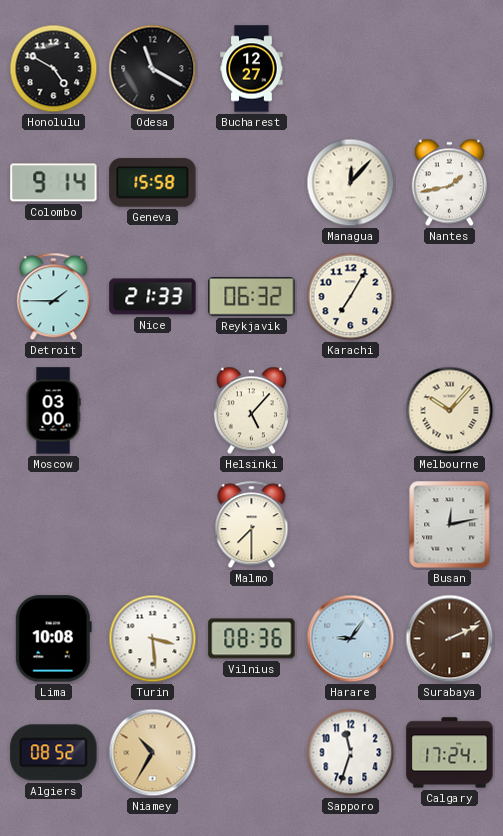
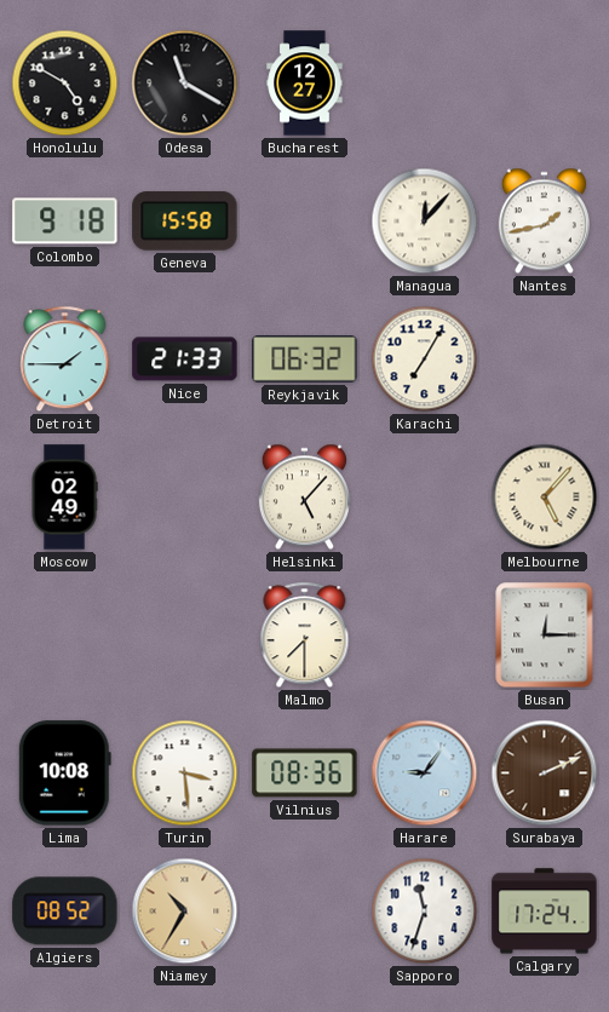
Colombo: 9:14 -> 9:18 (65, 222)
Moscow: 03:00 -> 02:49 (64, 498)
Melbourne: 10:07 -> 5:07 (545, 498)
Busan: 12:13 -> 12:15 (545, 636)
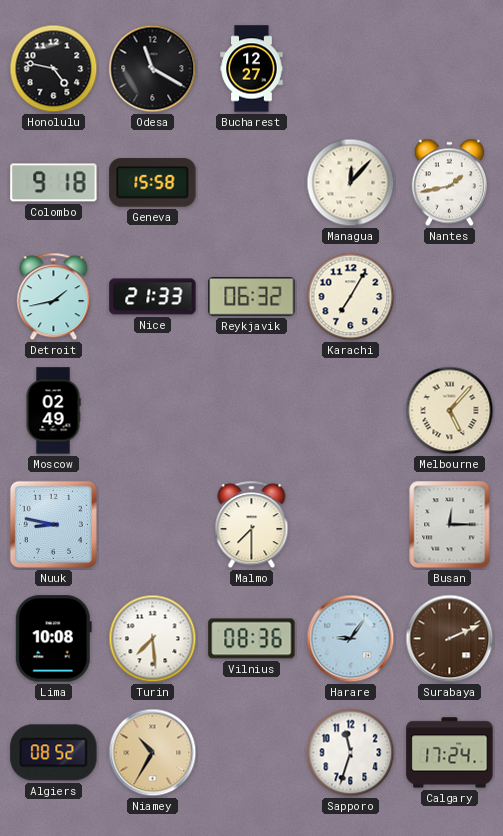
Honolulu: 4:50 -> 4:47 (54, 69)
Detroit: 1:45 -> 1:43 (54, 297)
Helsinki: 5:07 -> none (304, 498)
Nuuk: none -> 8:47 (53, 524)
Turin: 3:29 -> 7:29 (153, 639)
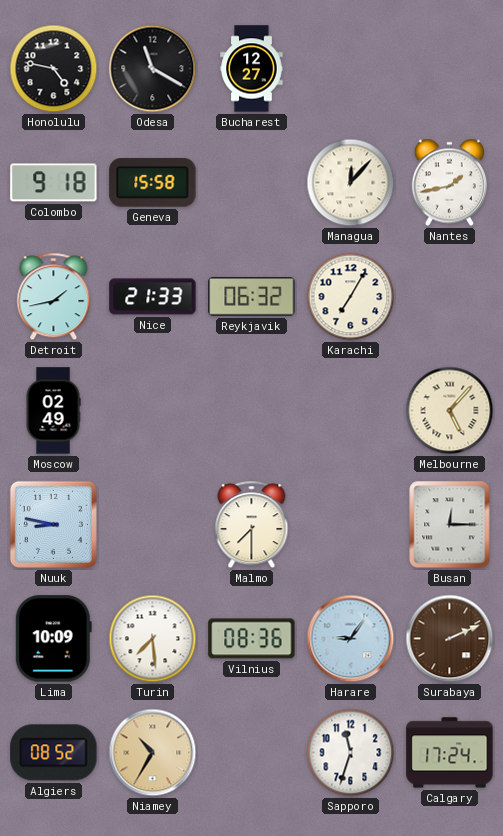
Lima: 10:08 -> 10:09 (53, 639)
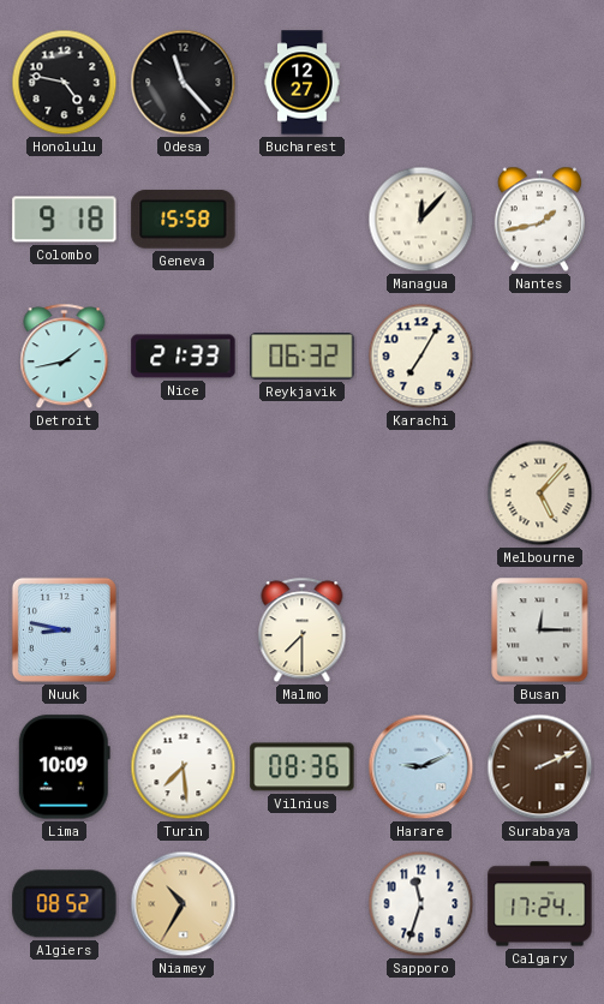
Odesa: 11:20 -> 11:23 (184, 83)
Moscow: 02:49 -> none (53, 411)
Harare: 9:06 -> 9:11 (421, 767)
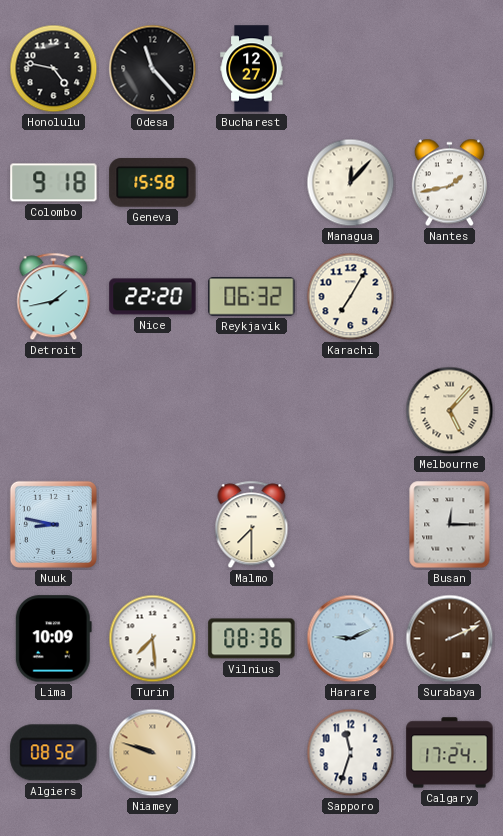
Nice: 21:33 -> 22:20 (153, 297)
Niamey: 10:35 -> 9:48 (153, 753)
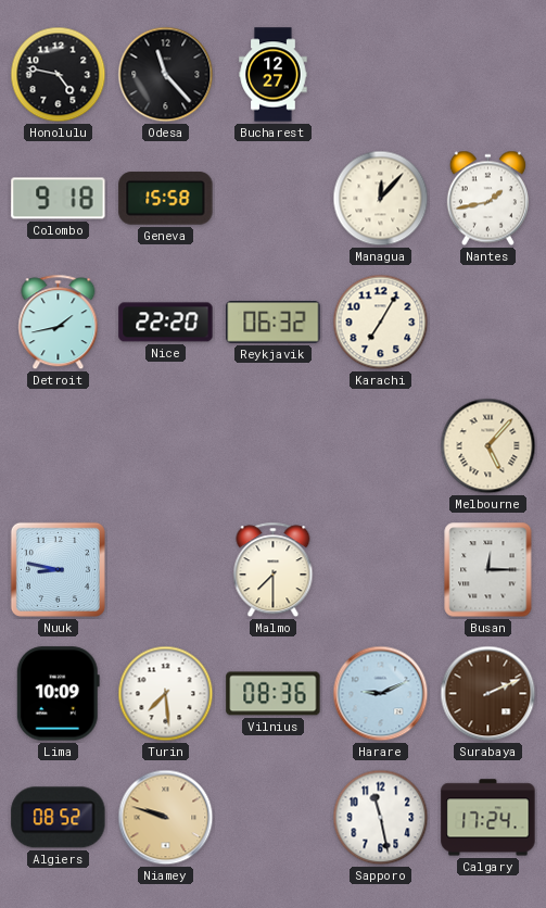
Sapporo: 11:33 -> 11:28 (381, 818)
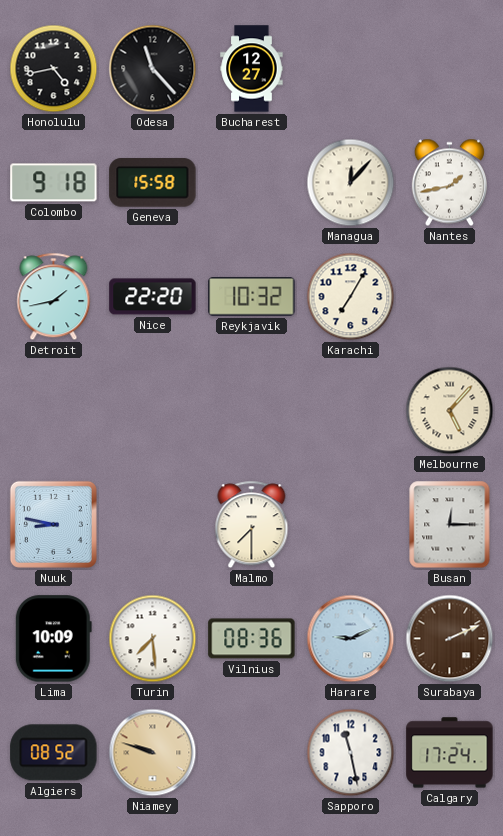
Honolulu: 4:47 -> 4:43 (54, 69)
Reykjavik: 06:32 -> 10:32 (252, 297)
